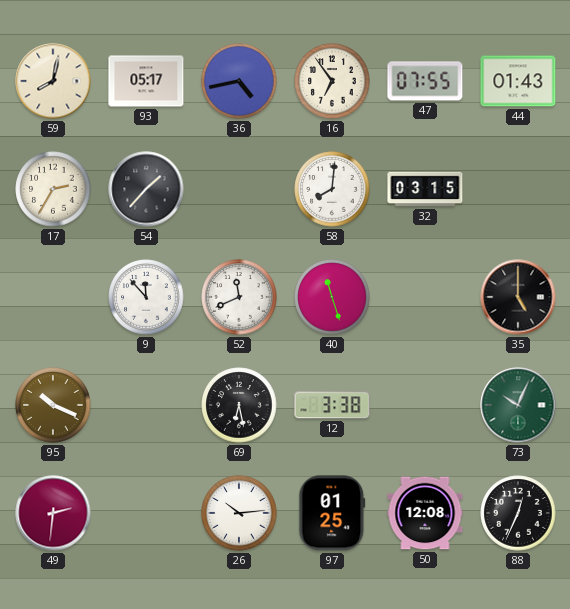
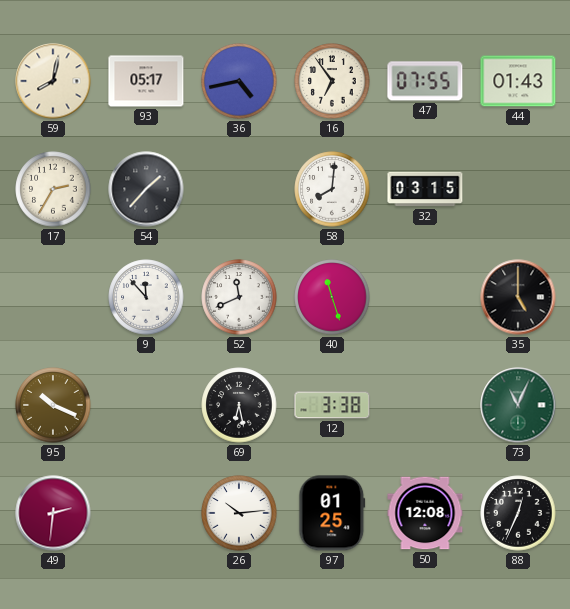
73: 10:04 -> 11:04 (518, 405)
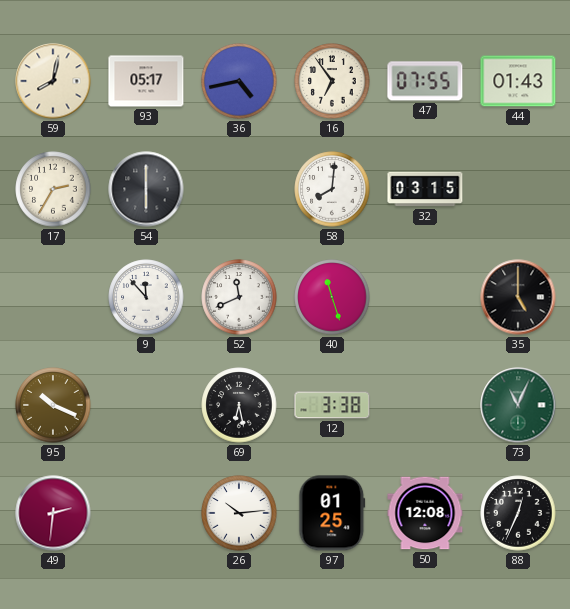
54: 1:37 -> 6:00 (146, 189)
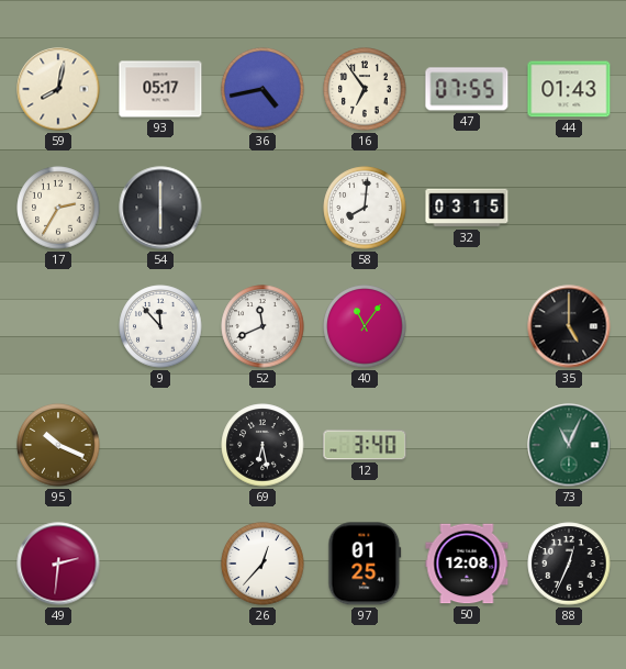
40: 11:27 -> 11:06 (365, 326)
12: 3:38 -> 3:40 (365, 445)
26: 10:14 -> 12:37 (262, 564)
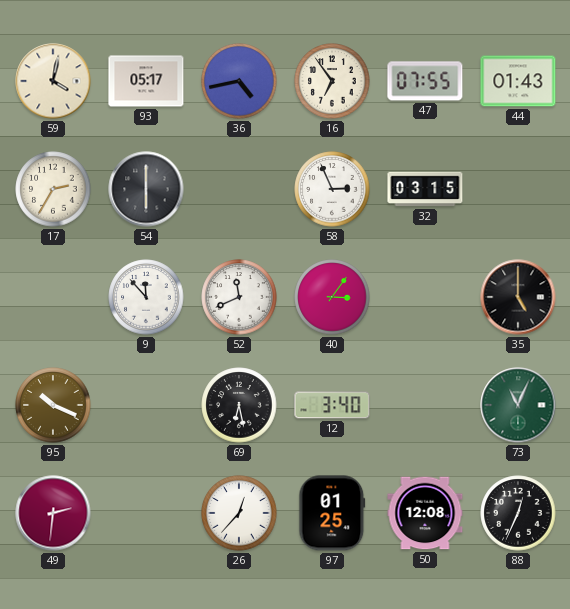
59: 8:02 -> 4:02 (53, 81)
58: 8:01 -> 2:56 (332, 189)
40: 11:06 -> 3:06 (332, 297)
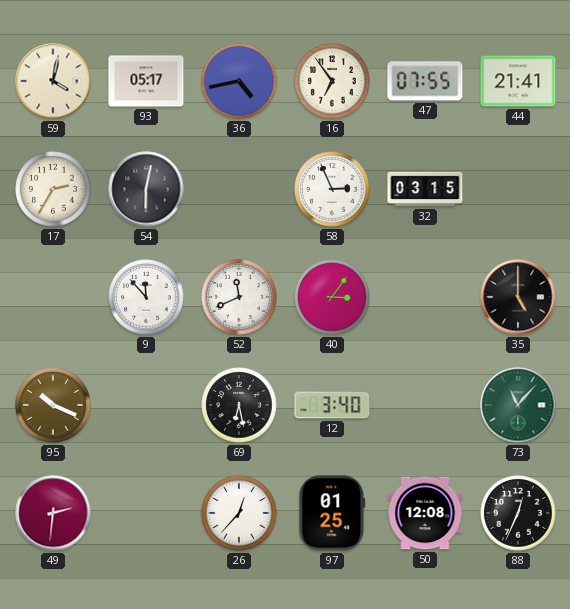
44: 01:43 -> 21:41 (518, 81)
54: 6:00 -> 6:02 (146, 189)
73: 11:04 -> 11:07 (518, 405)
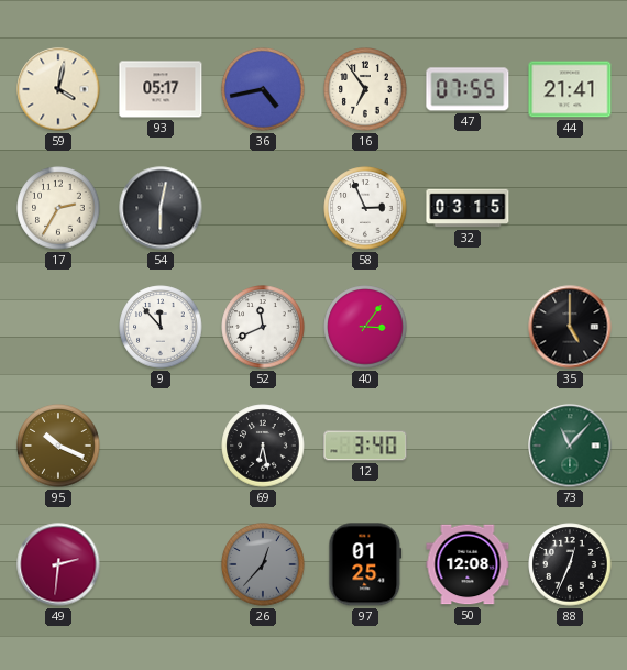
26 dial: white -> grey (263, 564)
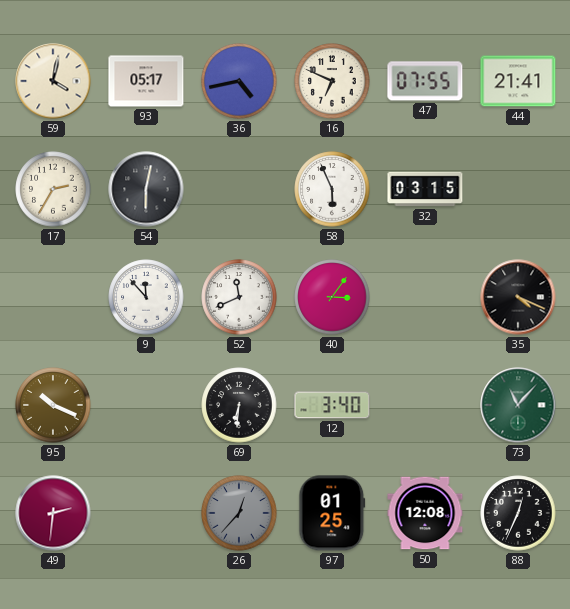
16: 6:54 -> 6:49 (332, 81)
58: 2:56 -> 5:56 (332, 189)
35: 5:00 -> 4:19 (518, 297)
69: 6:28 -> 6:31 (239, 405)
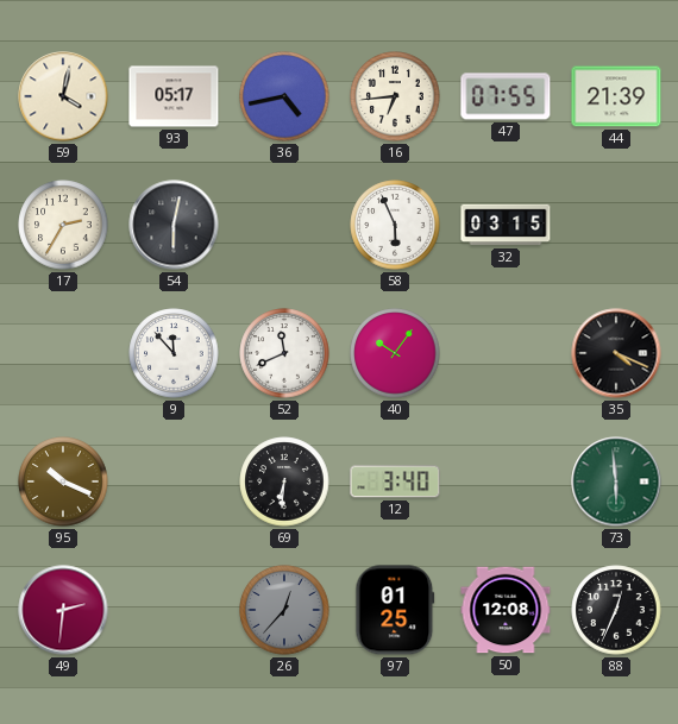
16: 6:49 -> 6:44 (395, 96)
44: 21:41 -> 21:39 (616, 96)
40: 3:06 -> 10:06 (395, 353)
73: 11:07 -> 5:59 (616, 481)
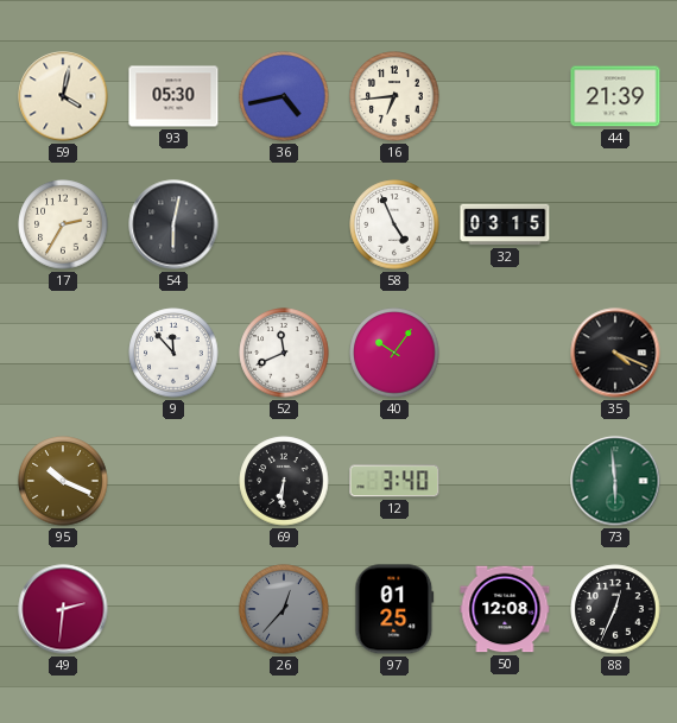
93: 05:17 -> 05:30 (173, 96)
47: 07:55 -> none (506, 96)
58: 5:56 -> 4:56 (394, 224)
